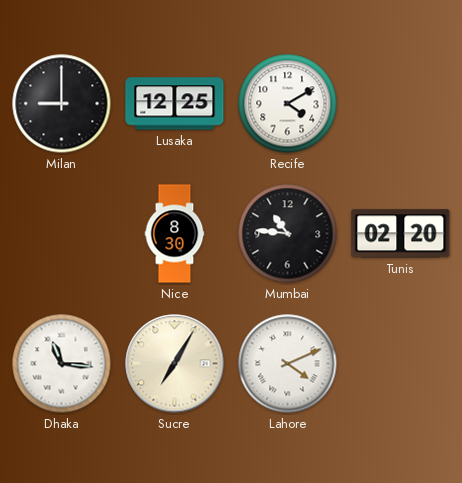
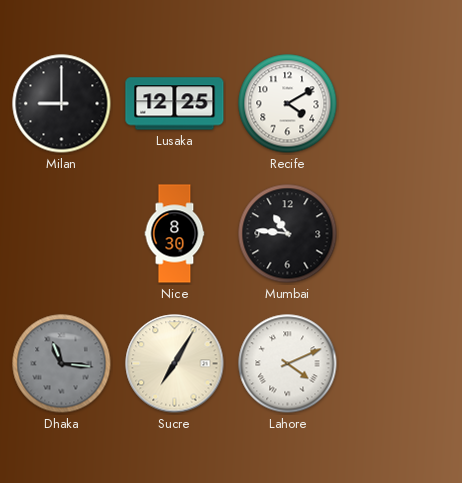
Tunis: 02:20 -> none (401, 234)
Dhaka dial: white -> grey (62, 364)
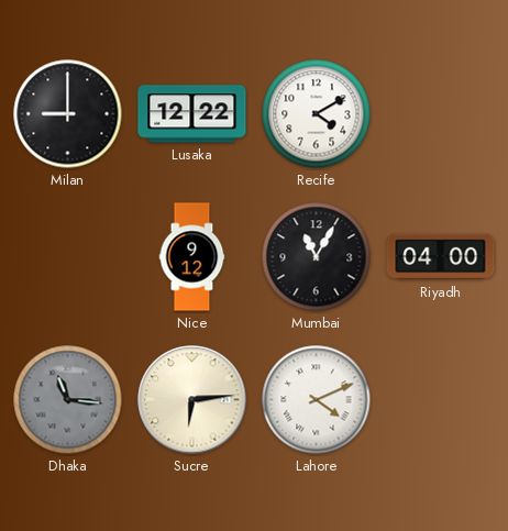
Lusaka: 12:25 -> 12:22 (192, 114)
Nice: 8:30 -> 9:12 (192, 257)
Mumbai: 10:46 -> 11:05 (317, 257)
Riyadh: none -> 04:00 (441, 257)
Sucre: 7:05 -> 6:14 (192, 400)
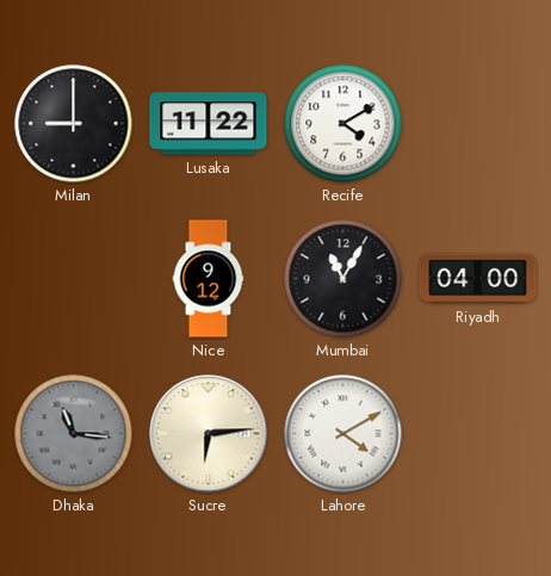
Lusaka: 12:22 -> 11:22 (209, 124)
Lahore: 4:11 -> 4:10 (343, 434)
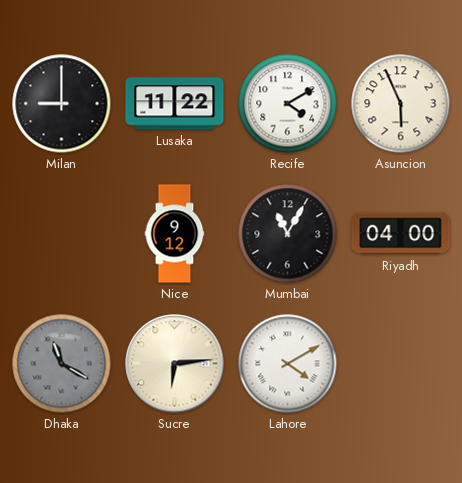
Asuncion: none -> 5:56 (401, 104)
Dhaka: 11:16 -> 11:20 (62, 364)
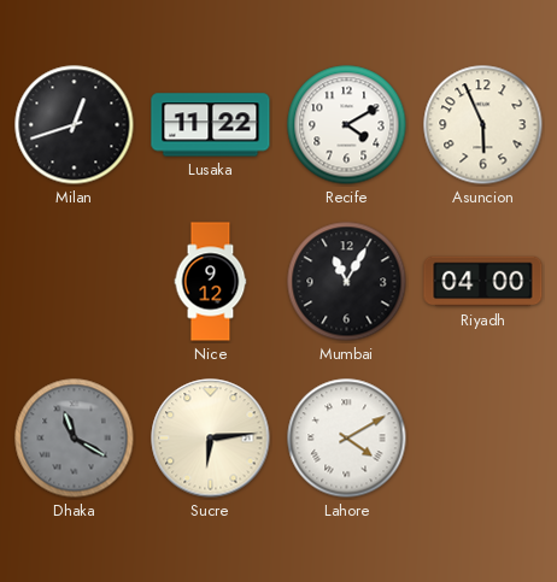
Milan: 9:00 -> 12:42 (75, 125)
